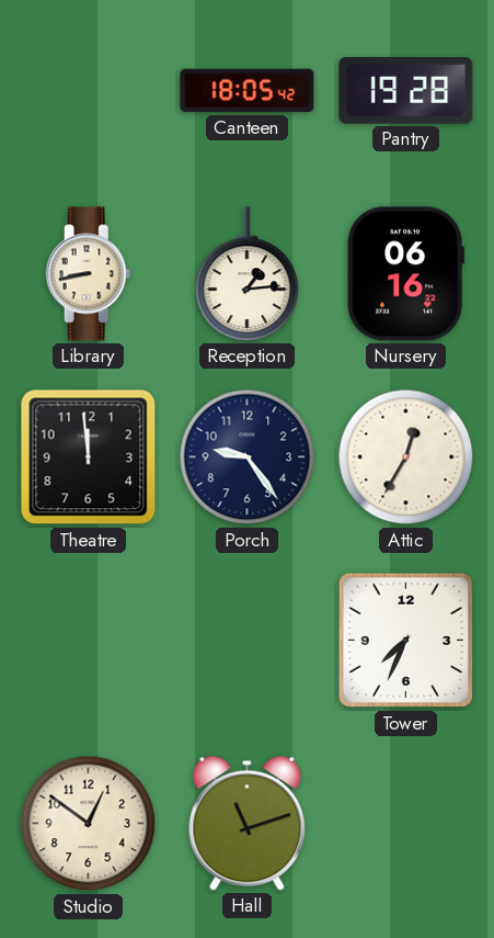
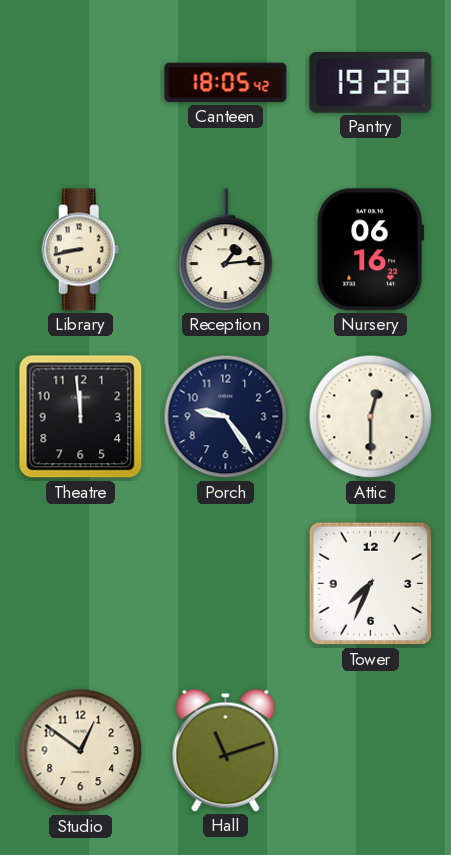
Attic: 12:35 -> 12:30 (371, 417)
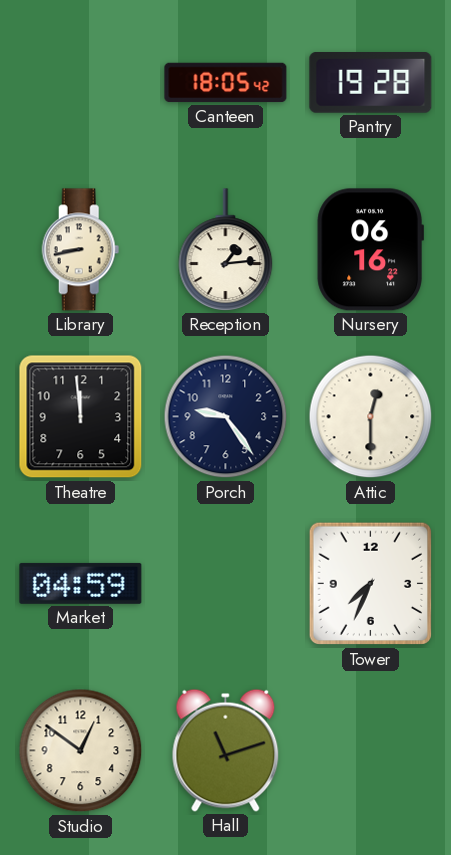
Market: none -> 04:59 (81, 583)
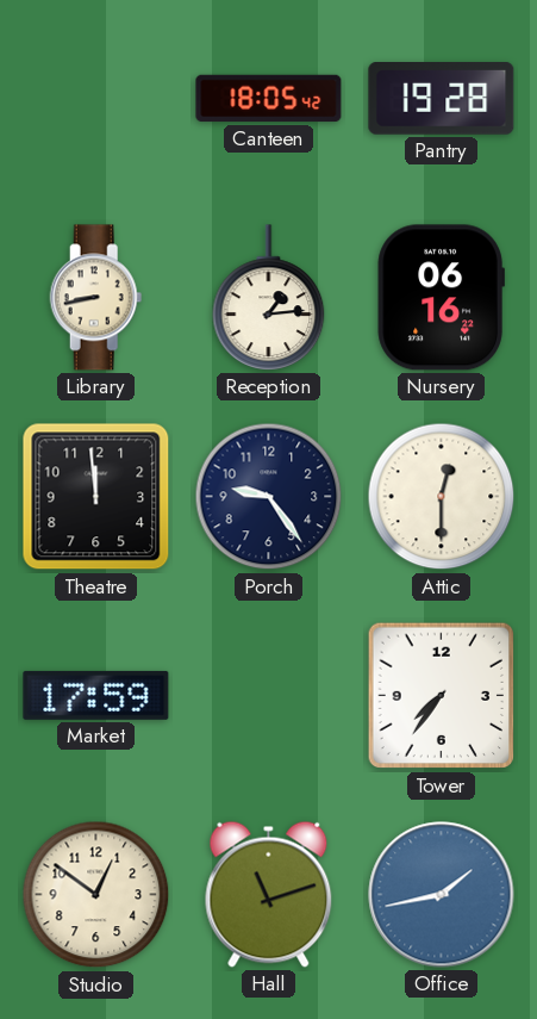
Market: 04:59 -> 17:59 (96, 695)
Tower: 7:34 -> 7:36 (442, 696)
Office: none -> 1:43 (442, 895)
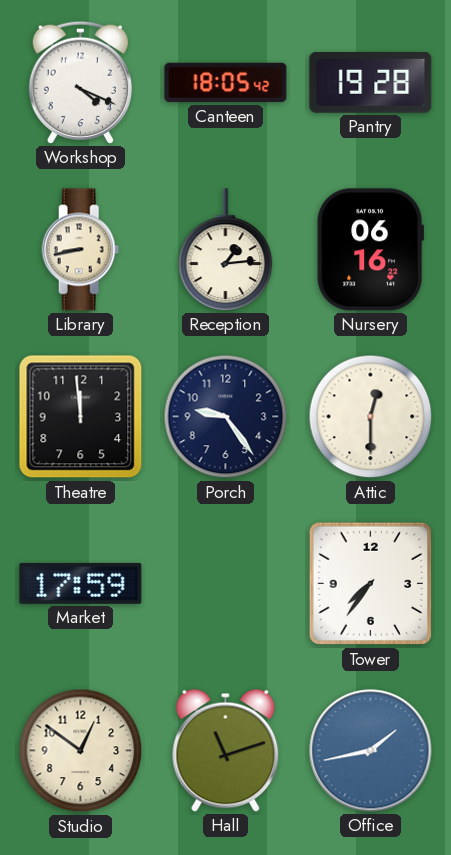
Workshop: none -> 4:19 (80, 82)
